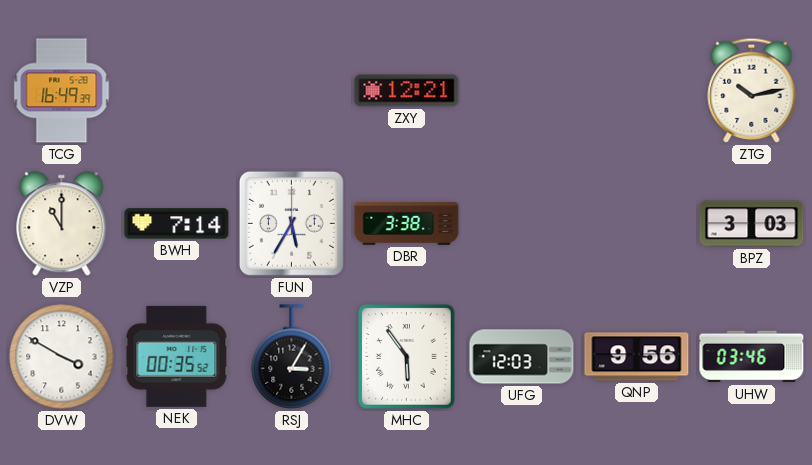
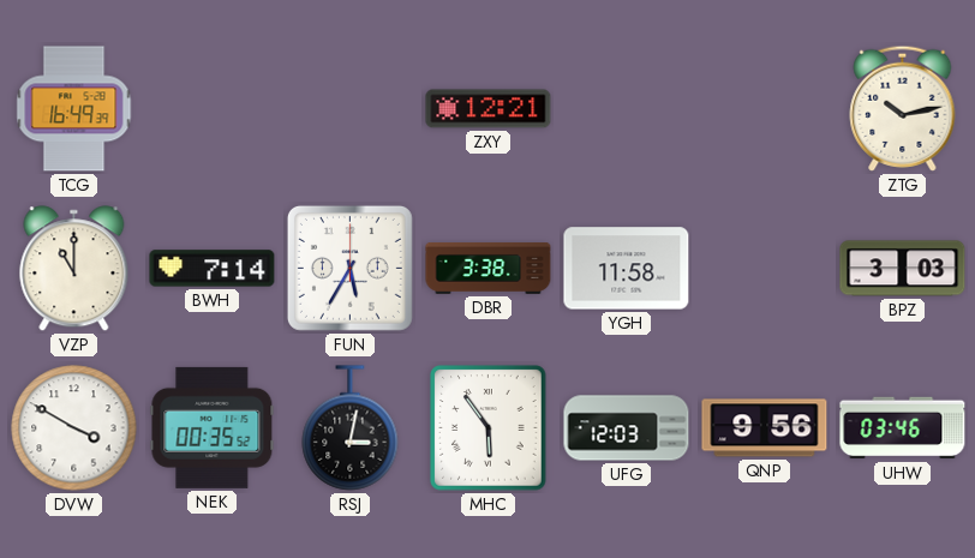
YGH: none -> 11:58 (627, 269)
RSJ: 3:05 -> 3:02 (351, 428)
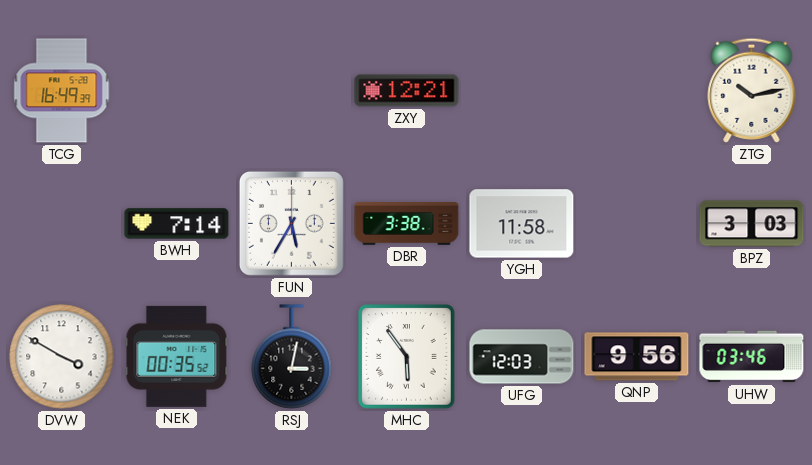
VZP: 11:00 -> none (74, 269)
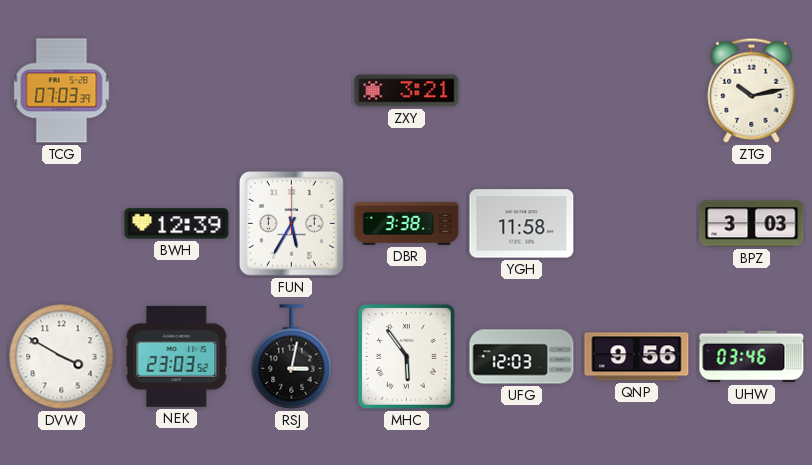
TCG: 16:49 -> 07:03 (62, 91)
ZXY: 12:21 -> 3:21 (407, 91)
BWH: 7:14 -> 12:39 (177, 224)
NEK: 00:35 -> 23:03 (177, 356)
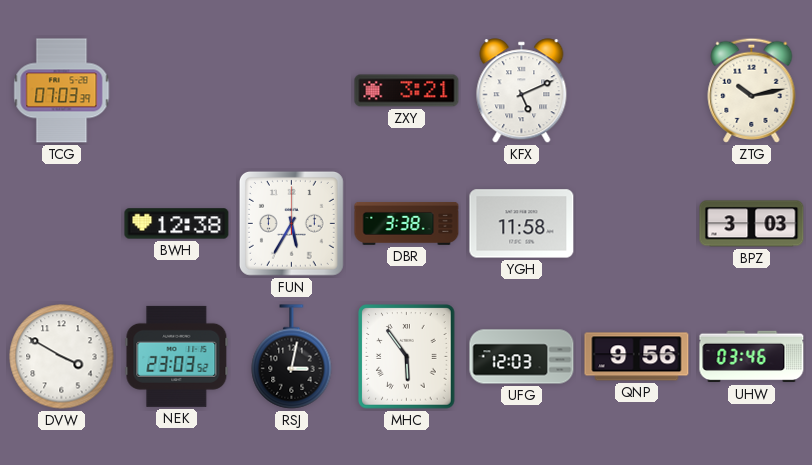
KFX: none -> 5:11 (522, 91)
BWH: 12:39 -> 12:38 (177, 224)
